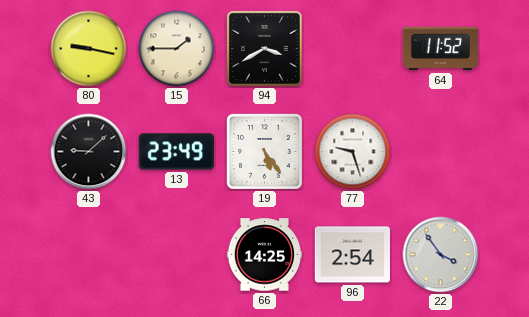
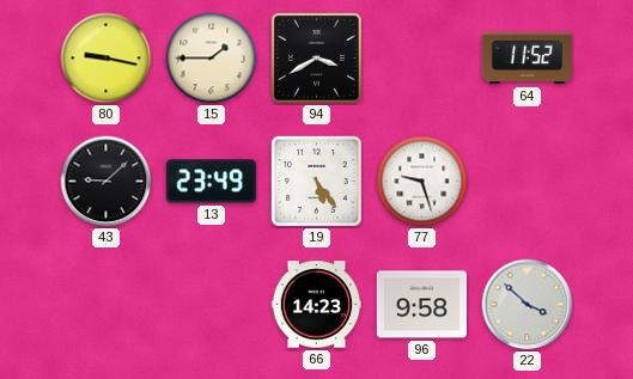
66: 14:25 -> 14:23 (316, 305)
96: 2:54 -> 9:58 (421, 305)
22: 3:54 -> 3:52 (528, 305)
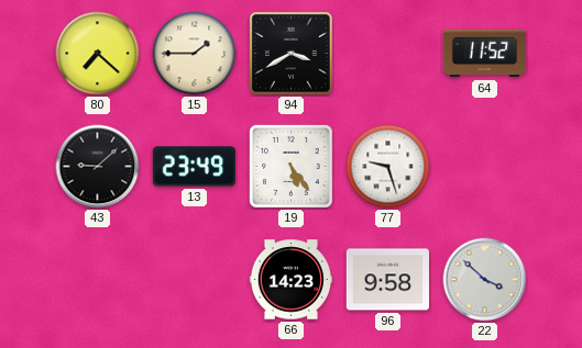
80: 9:17 -> 7:22 (98, 54)
